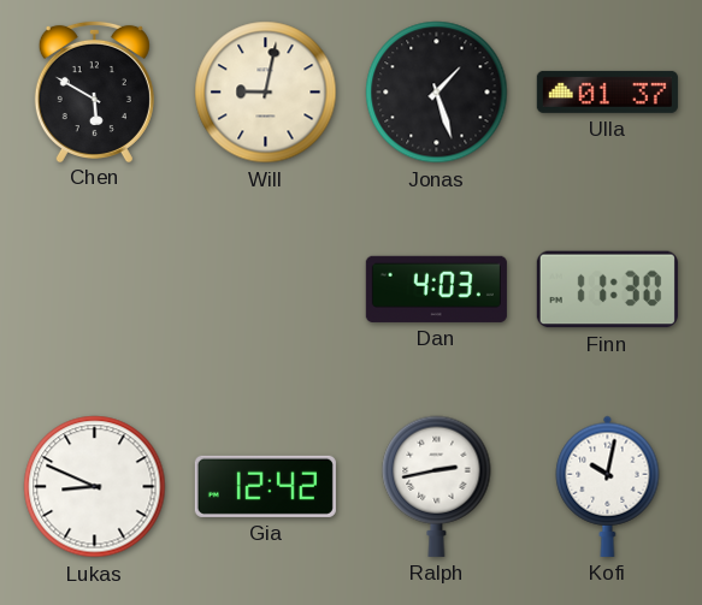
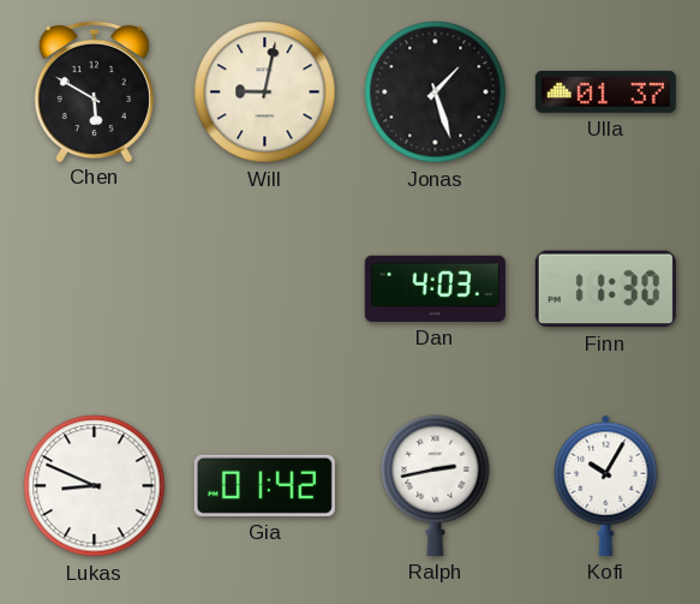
Gia: 12:42 -> 01:42 (264, 485)
Kofi: 10:02 -> 10:05 (606, 485)
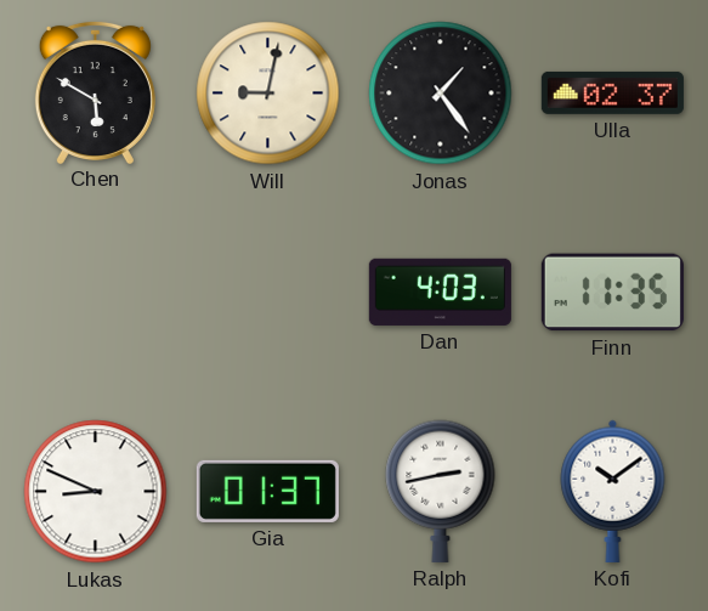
Jonas: 1:27 -> 1:24 (441, 94)
Ulla: 01:37 -> 02:37 (612, 92)
Finn: 11:30 -> 11:35 (612, 293)
Gia: 01:42 -> 01:37 (267, 491)
Kofi: 10:05 -> 10:09 (613, 491)
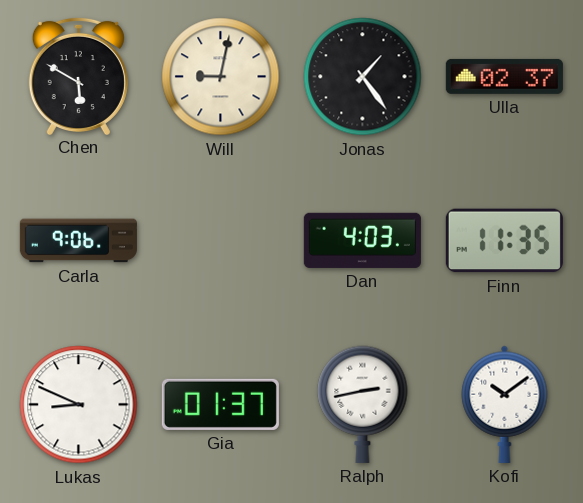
Carla: none -> 9:06 (78, 241)
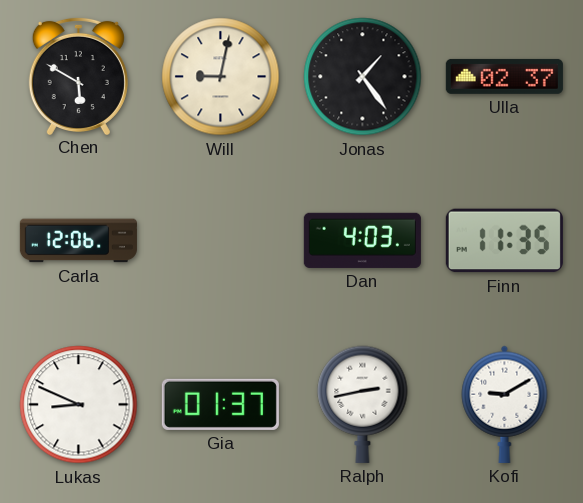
Carla: 9:06 -> 12:06 (78, 241)
Kofi: 10:09 -> 9:10 (505, 404)
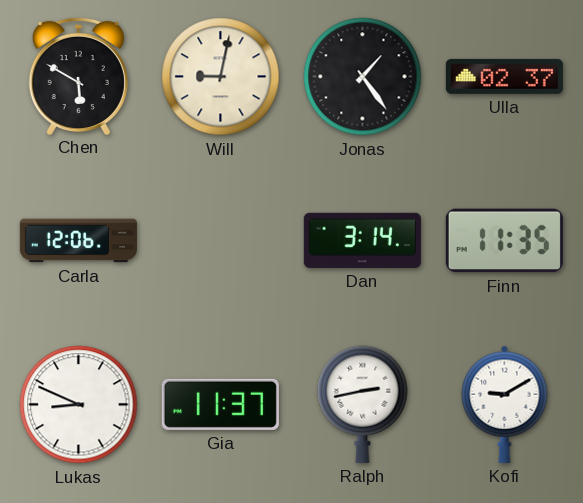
Dan: 4:03 -> 3:14 (362, 240)
Gia: 01:37 -> 11:37 (220, 404)
